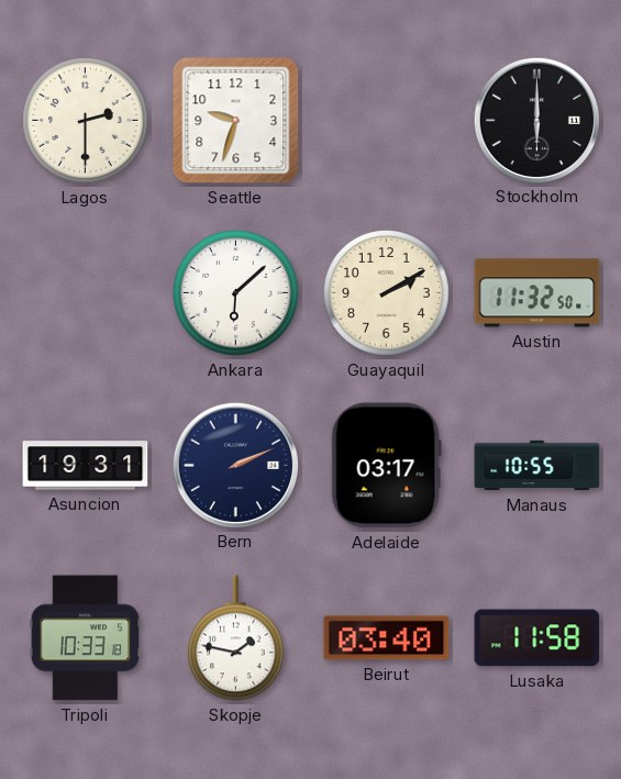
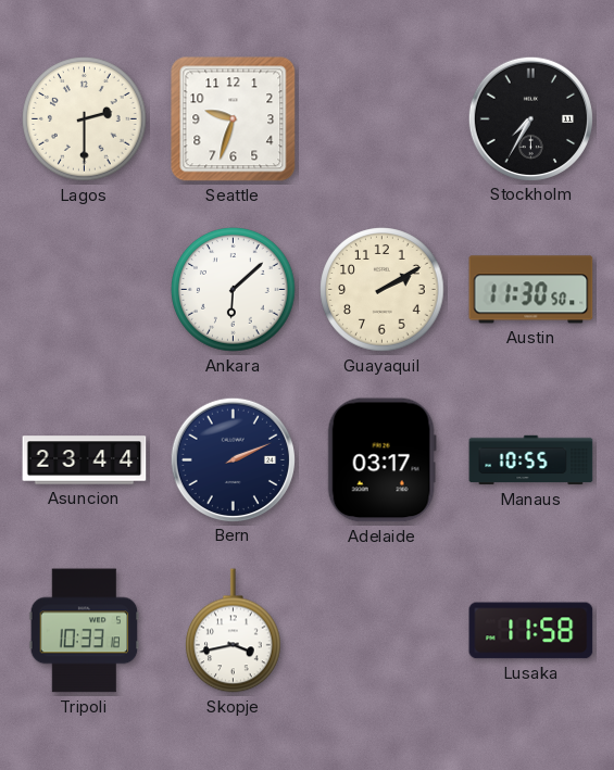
Stockholm: 6:00 -> 7:35 (530, 118)
Austin: 11:32 -> 11:30 (531, 290)
Asuncion: 19:31 -> 23:44 (85, 460)
Skopje: 1:47 -> 3:43 (234, 631)
Beirut: 03:40 -> none (387, 638)
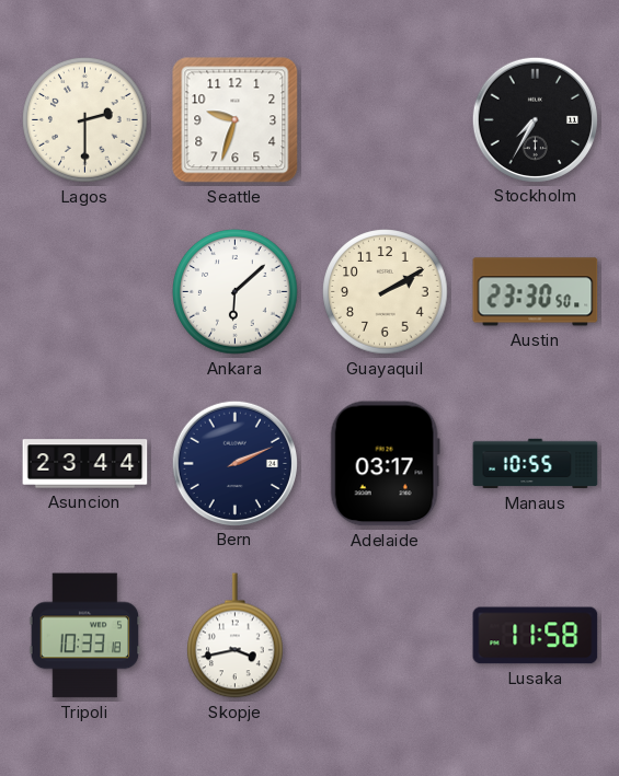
Austin: 11:30 -> 23:30 (536, 292)
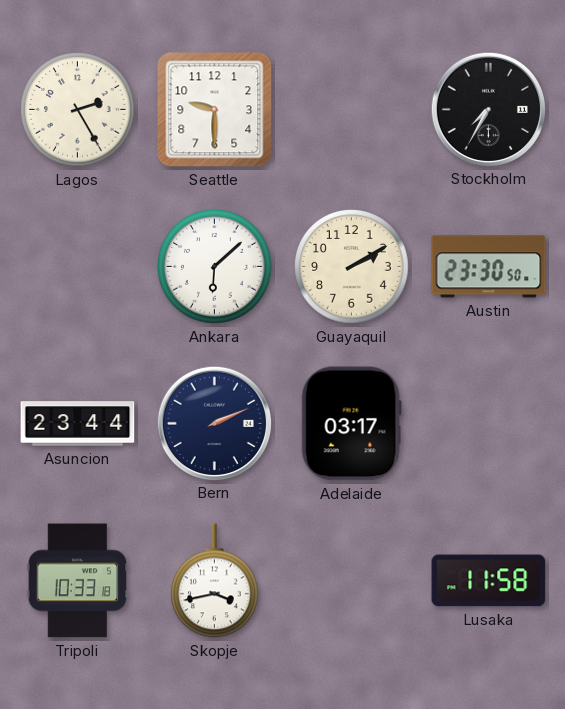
Lagos: 2:30 -> 2:25 (78, 110)
Seattle: 9:33 -> 9:30 (215, 110)
Manaus: 10:55 -> none (536, 464)
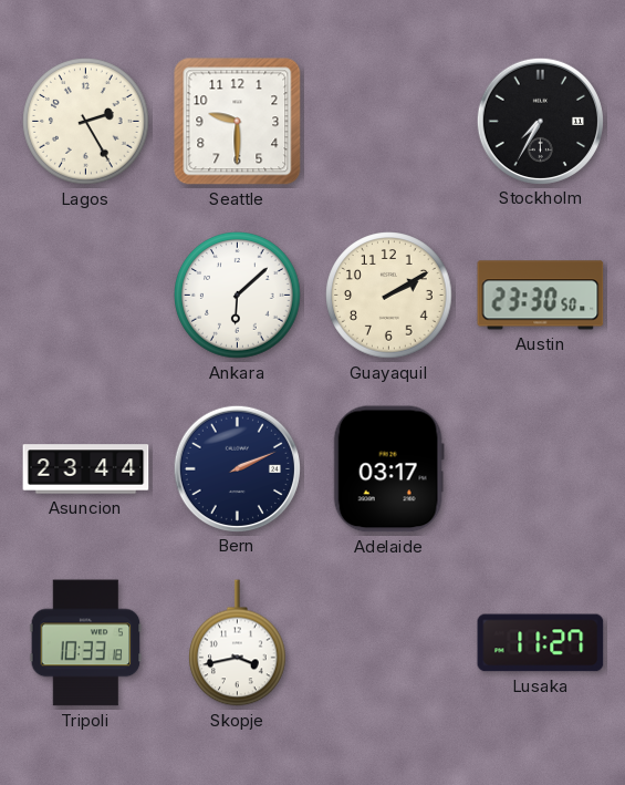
Lusaka: 11:58 -> 11:27 (541, 643)
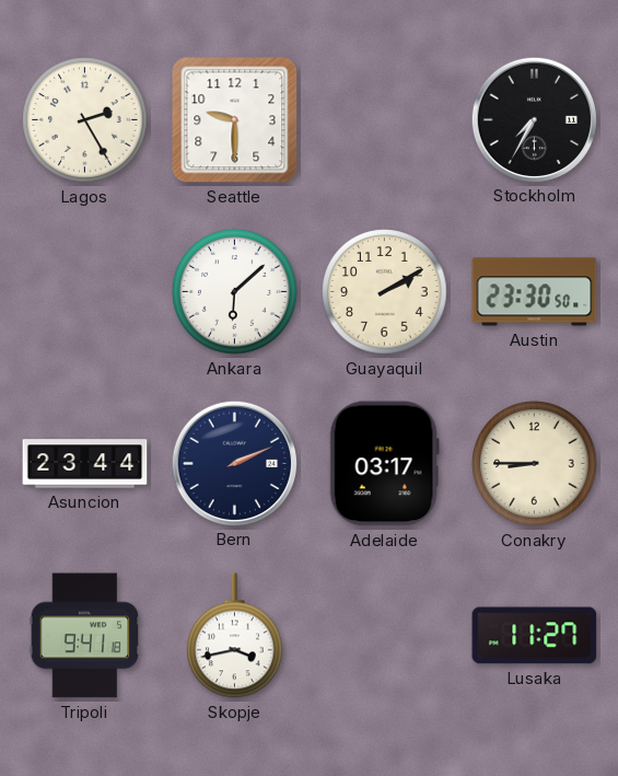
Conakry: none -> 8:45 (535, 464)
Tripoli: 10:33 -> 9:41 (85, 636)
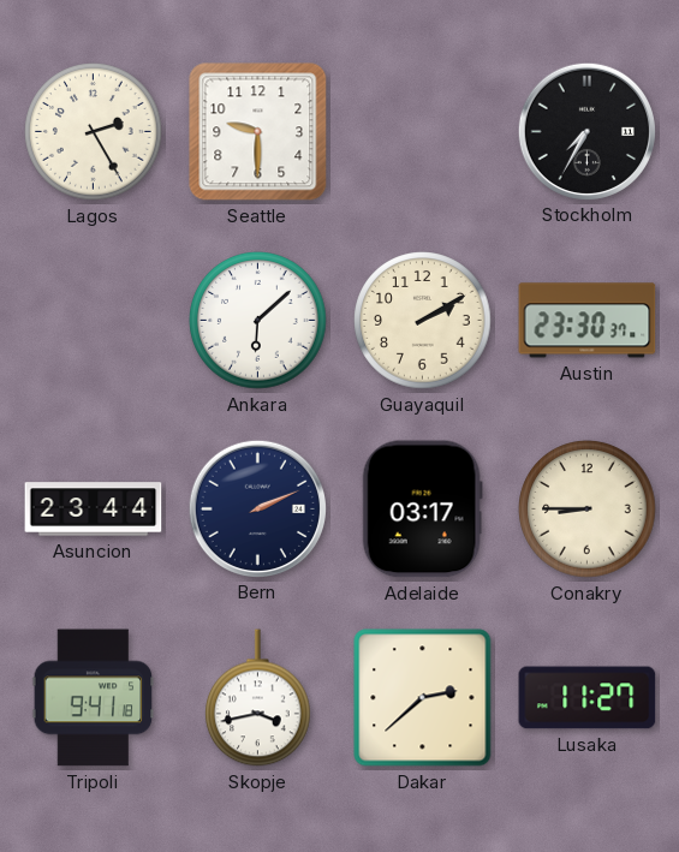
Austin: 23:30:50 -> 23:30:37 (588, 321)
Dakar: none -> 2:38 (423, 698)
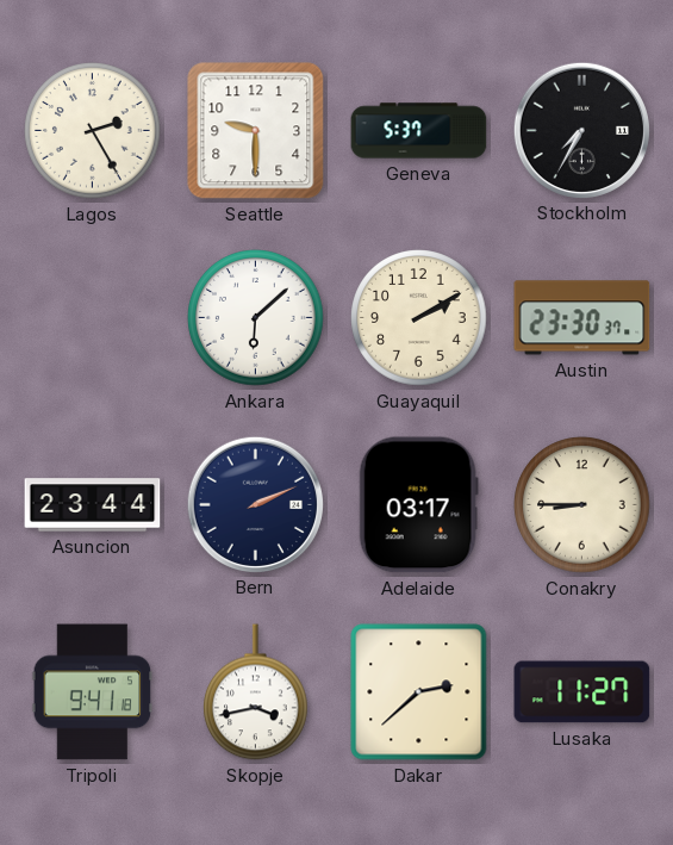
Geneva: none -> 5:37 (419, 131)
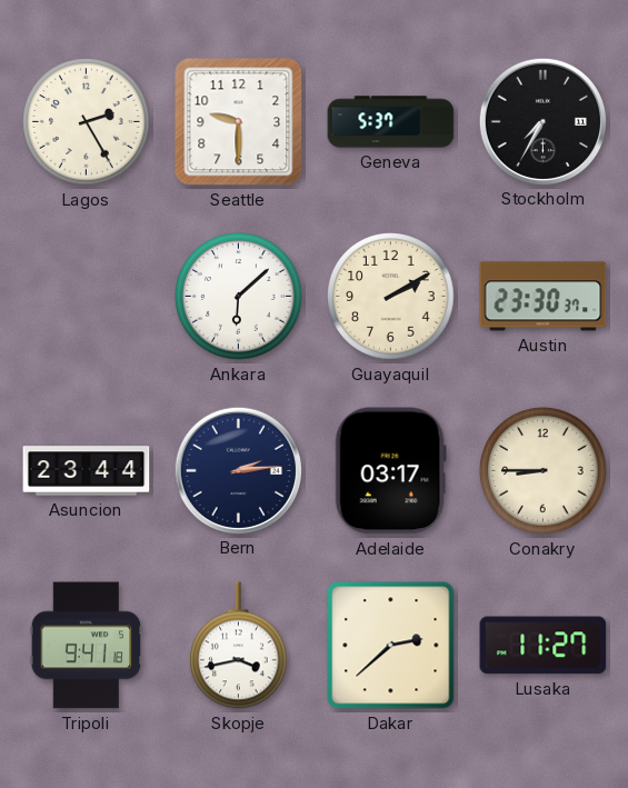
Bern: 2:11 -> 2:14 (238, 470)
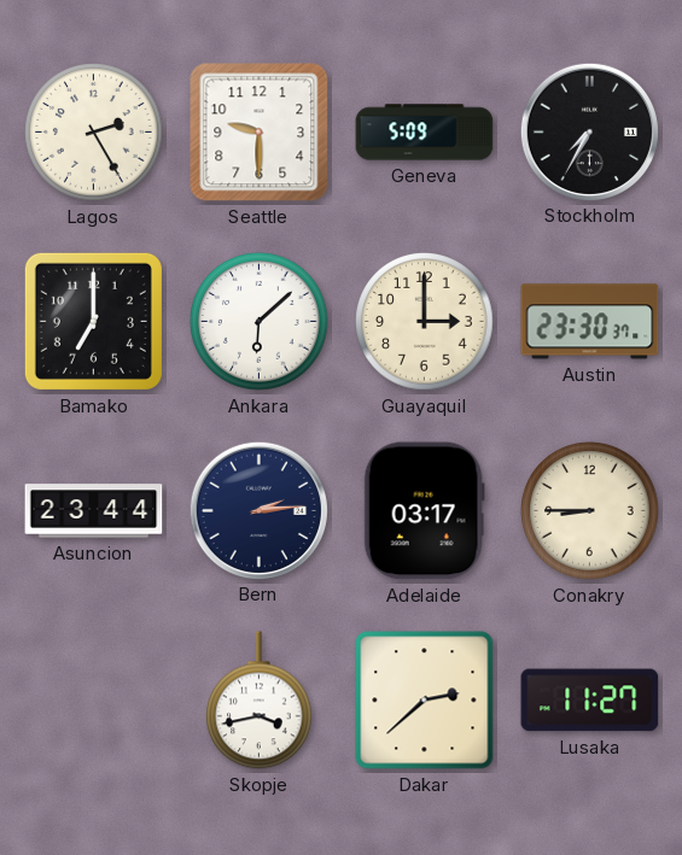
Geneva: 5:37 -> 5:09 (425, 133)
Bamako: none -> 7:00 (93, 321)
Guayaquil: 2:10 -> 3:00 (425, 322)
Tripoli: 9:41 -> none (87, 646)
